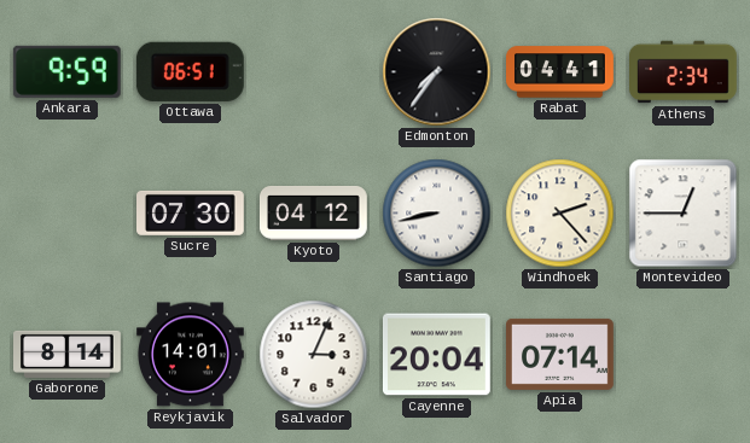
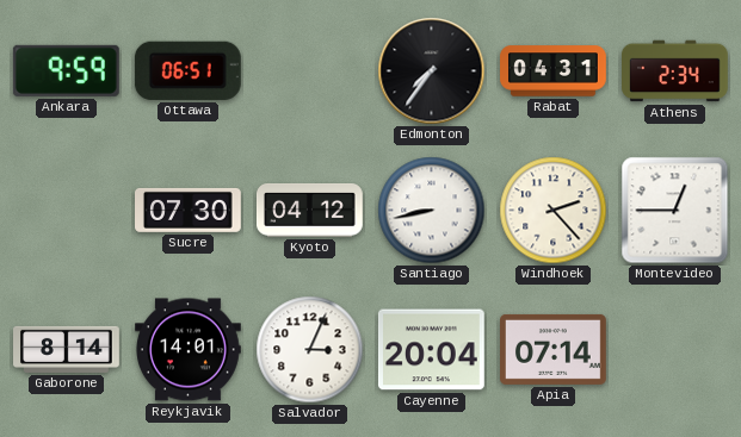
Rabat: 04:41 -> 04:31 (554, 71)
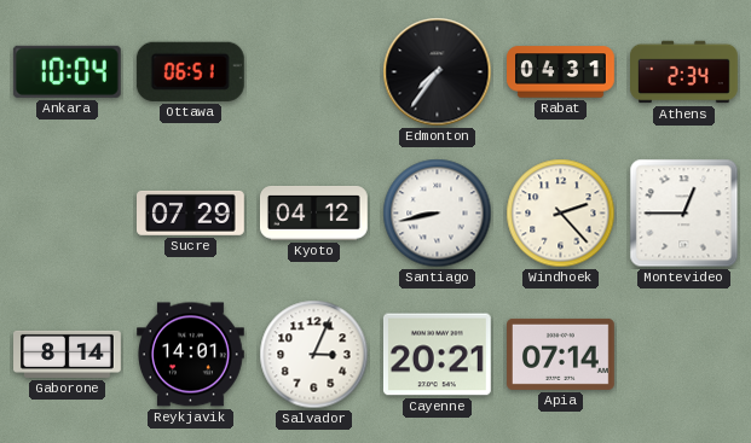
Ankara: 9:59 -> 10:04 (67, 71)
Sucre: 07:30 -> 07:29 (191, 212)
Cayenne: 20:04 -> 20:21 (437, 355)
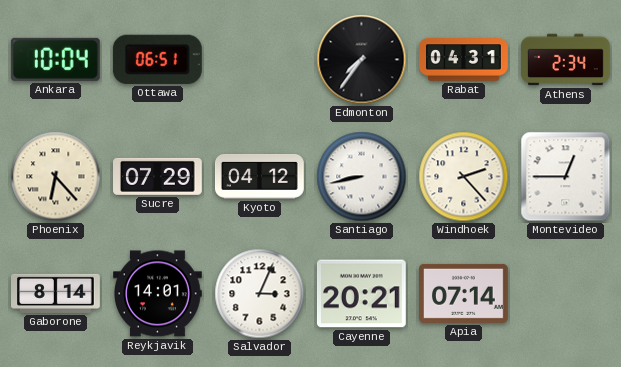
Phoenix: none -> 6:23 (56, 177)
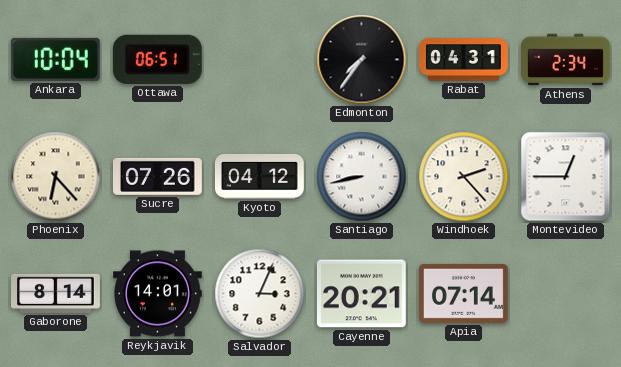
Sucre: 07:29 -> 07:26 (158, 176)
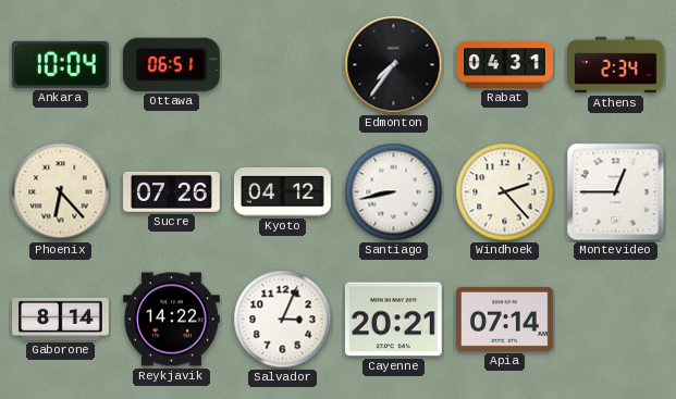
Reykjavik: 14:01 -> 14:22 (172, 320)
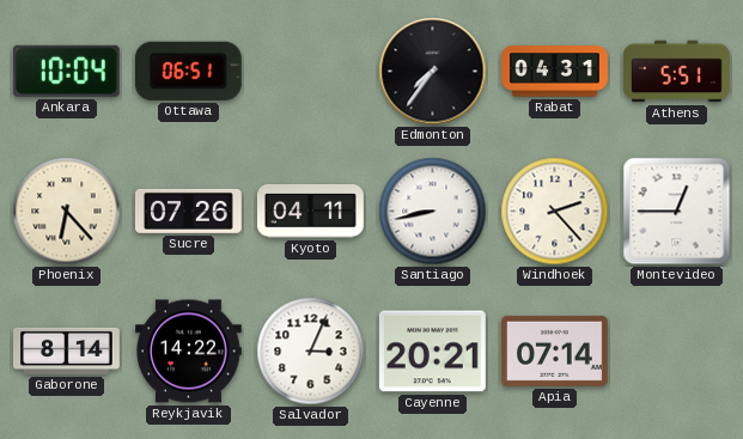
Athens: 2:34 -> 5:51 (677, 72)
Kyoto: 04:12 -> 04:11 (311, 212)
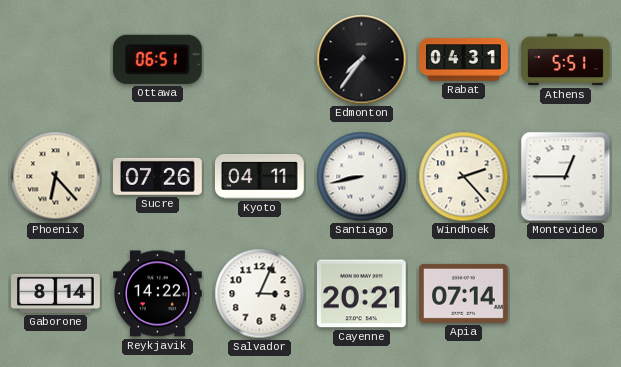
Ankara: 10:04 -> none (66, 71)
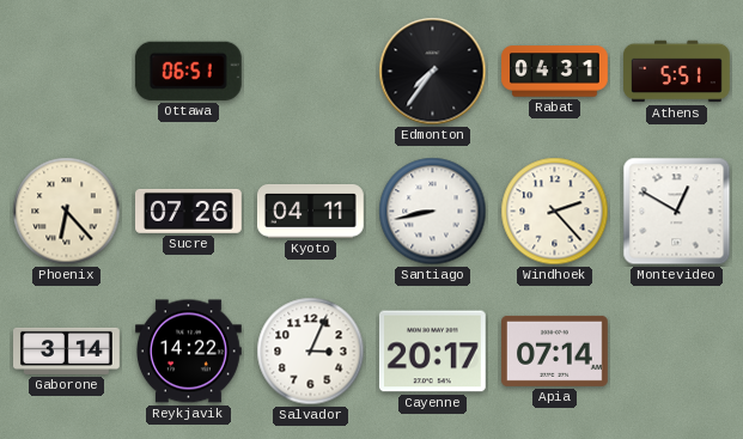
Montevideo: 12:45 -> 12:50 (677, 212)
Gaborone: 8:14 -> 3:14 (67, 350)
Cayenne: 20:21 -> 20:17 (432, 352)
